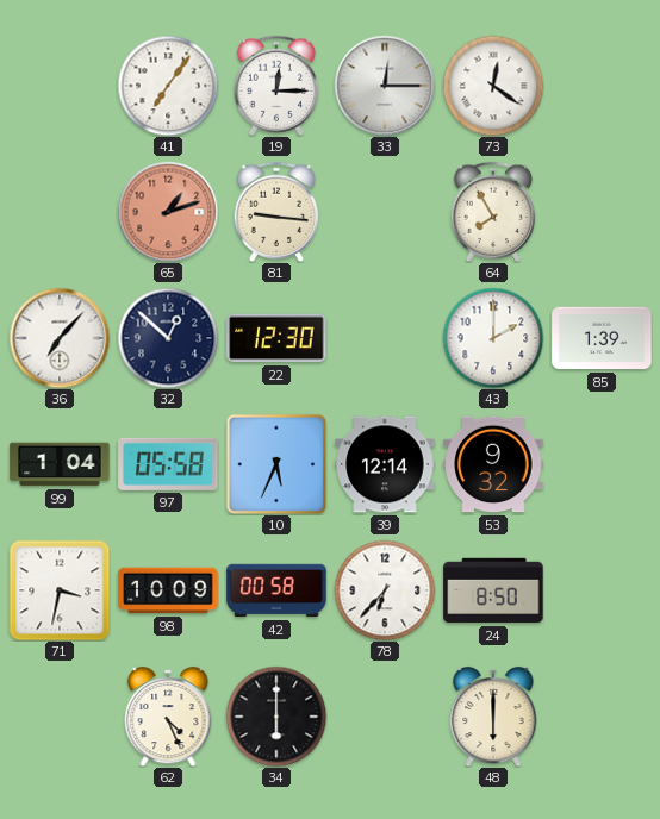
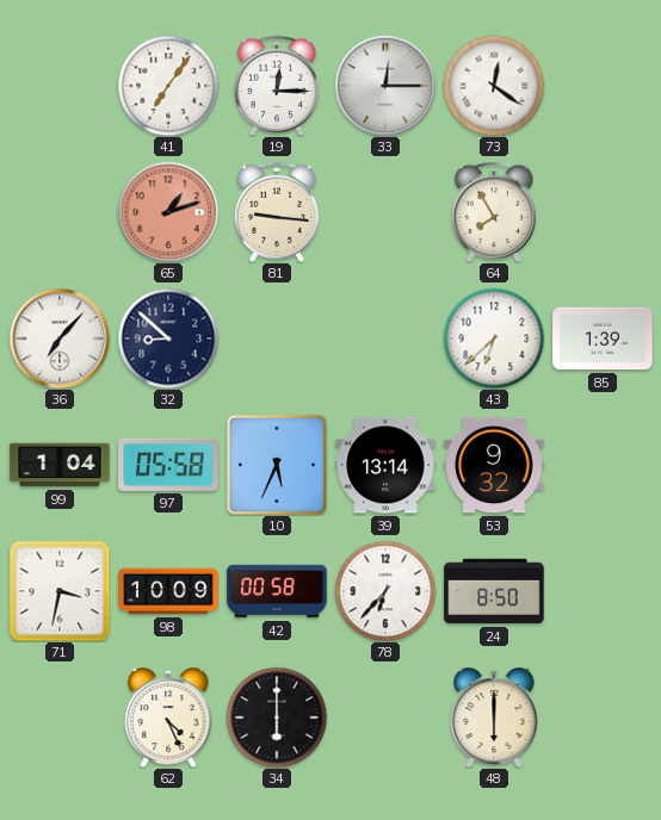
32: 12:52 -> 8:52 (168, 338)
22: 12:30 -> none (276, 338)
43: 2:00 -> 6:38 (494, 338)
39: 12:14 -> 13:14 (385, 465)
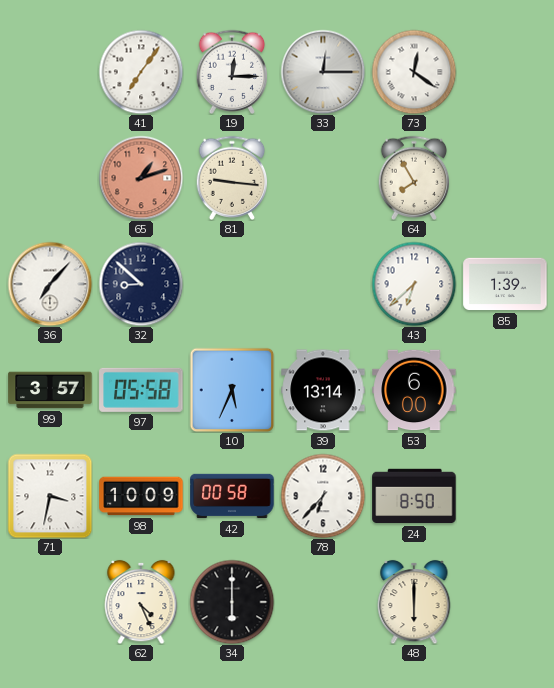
99: 1:04 -> 3:57 (50, 390)
53: 9:32 -> 6:00 (414, 390)
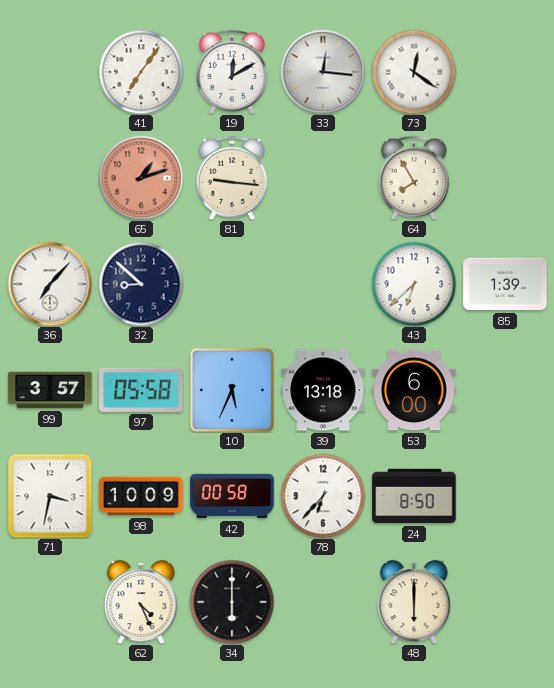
19: 12:15 -> 12:10 (232, 71)
33: 12:15 -> 12:16 (323, 72)
39: 13:14 -> 13:18 (323, 390)
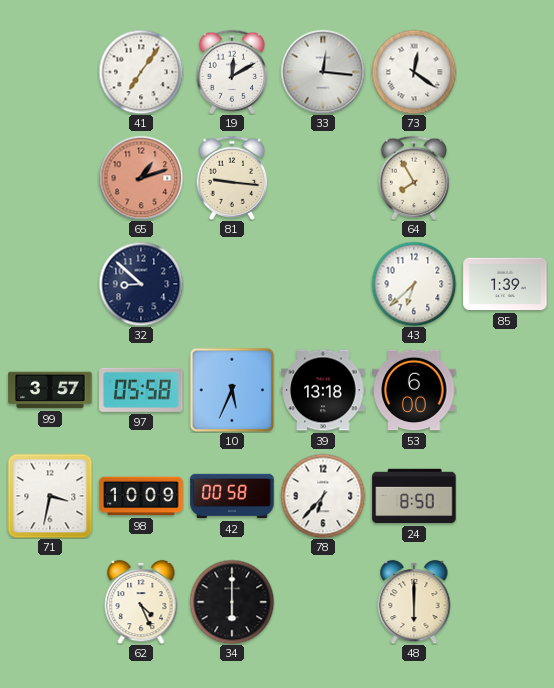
36: 7:07 -> none (50, 284)
